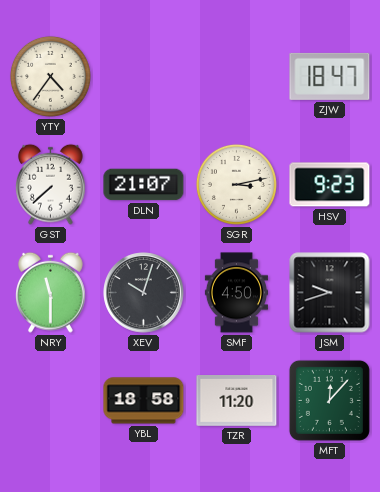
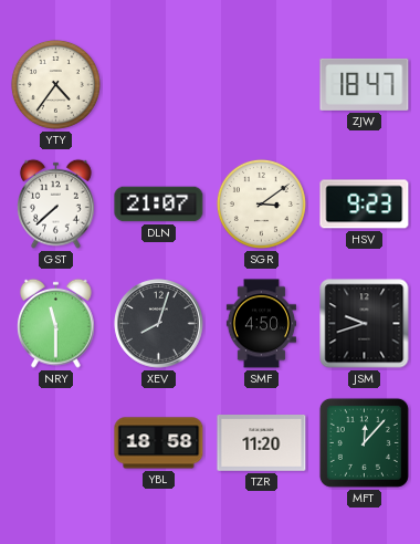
SGR: 3:13 -> 3:09 (261, 203)
XEV: 10:03 -> 8:03 (159, 324)
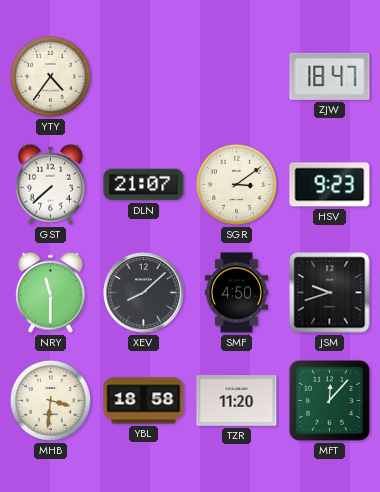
XEV: 8:03 -> 8:08 (144, 293)
MHB: none -> 3:31 (50, 400)
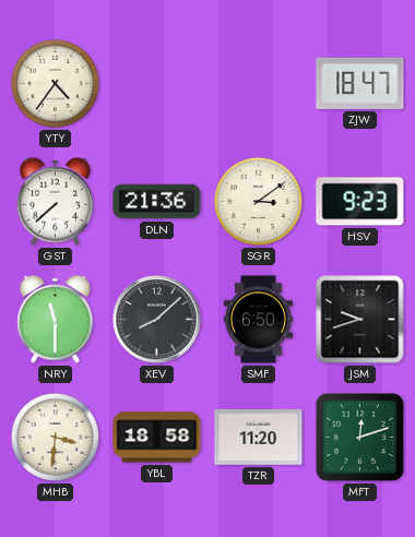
DLN: 21:07 -> 21:36 (157, 202)
SMF: 4:50 -> 6:50 (258, 320)
MFT: 12:07 -> 12:12 (359, 437)
